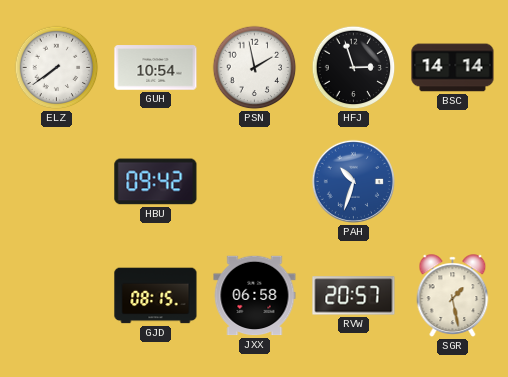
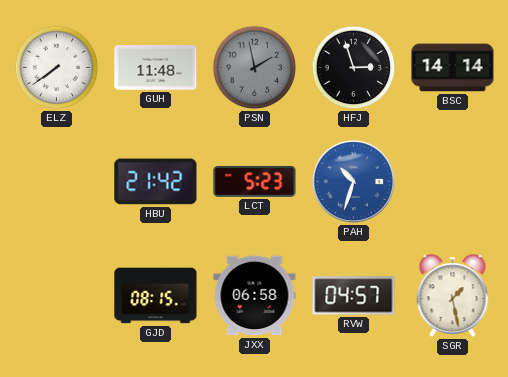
GUH: 10:54 -> 11:48 (156, 68)
PSN dial: white -> grey (255, 68)
HBU: 09:42 -> 21:42 (156, 182)
LCT: none -> 5:23 (255, 181)
RVW: 20:57 -> 04:57 (354, 296)
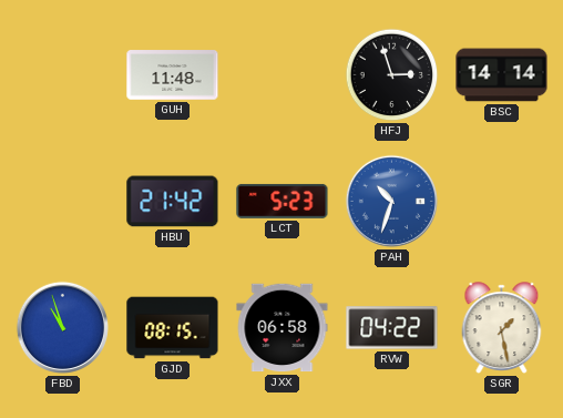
ELZ: 7:39 -> none (57, 68)
PSN: 1:58 -> none (255, 68)
FBD: none -> 10:57 (62, 327)
RVW: 04:57 -> 04:22 (392, 328)
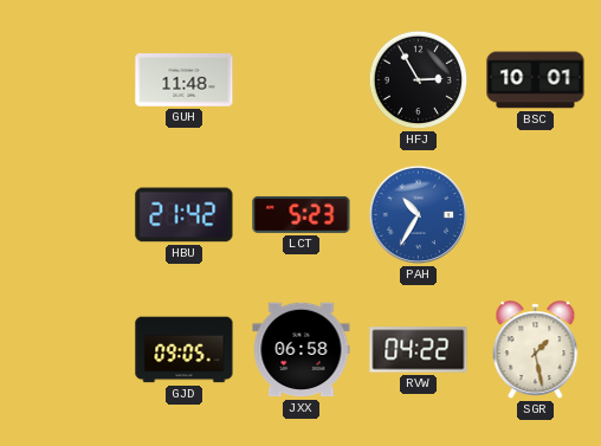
HFJ: 2:57 -> 2:55 (419, 80)
BSC: 14:14 -> 10:01 (536, 80)
PAH: 10:33 -> 10:35 (418, 214)
FBD: 10:57 -> none (62, 327)
GJD: 08:15 -> 09:05 (185, 350)
